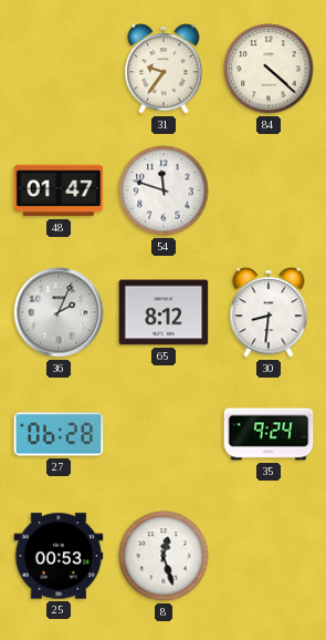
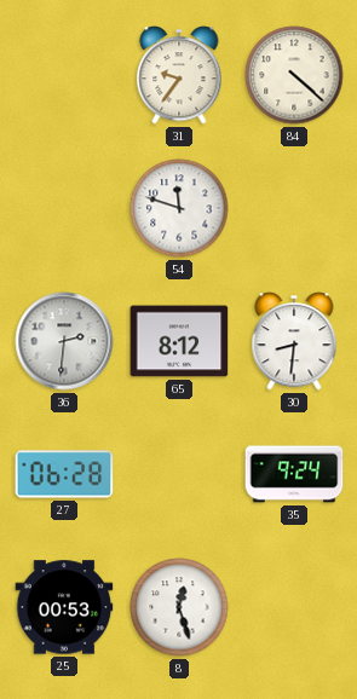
48: 01:47 -> none (59, 190)
36: 2:04 -> 2:31 (64, 341)
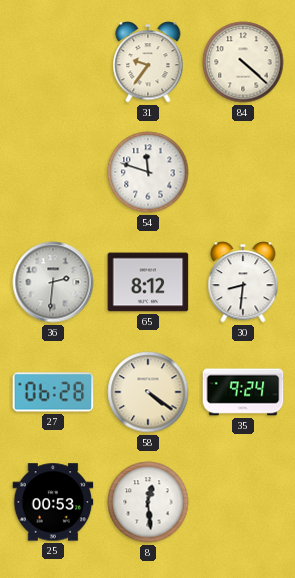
58: none -> 4:21 (148, 392)
8: 12:27 -> 12:29 (148, 502)
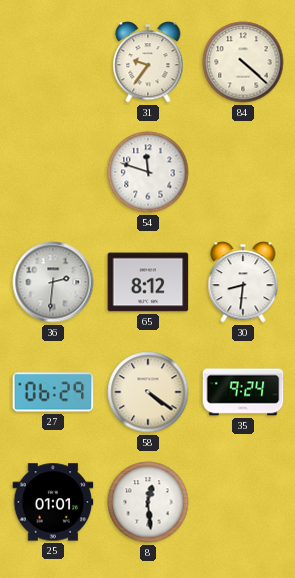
27: 06:28 -> 06:29 (53, 392)
25: 00:53 -> 01:01 (53, 502)
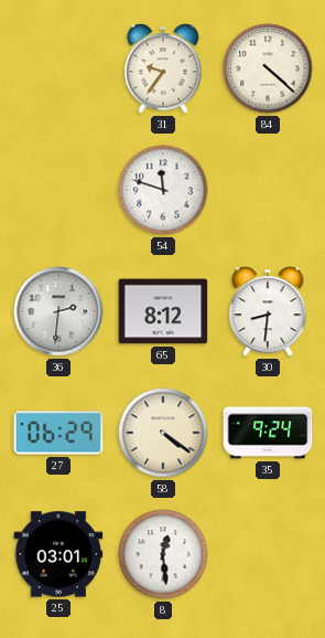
25: 01:01 -> 03:01 (58, 554)
